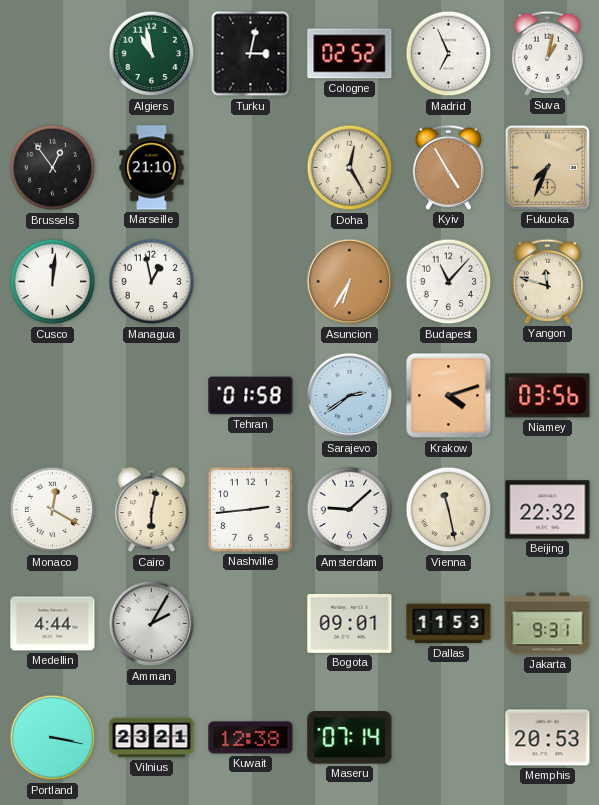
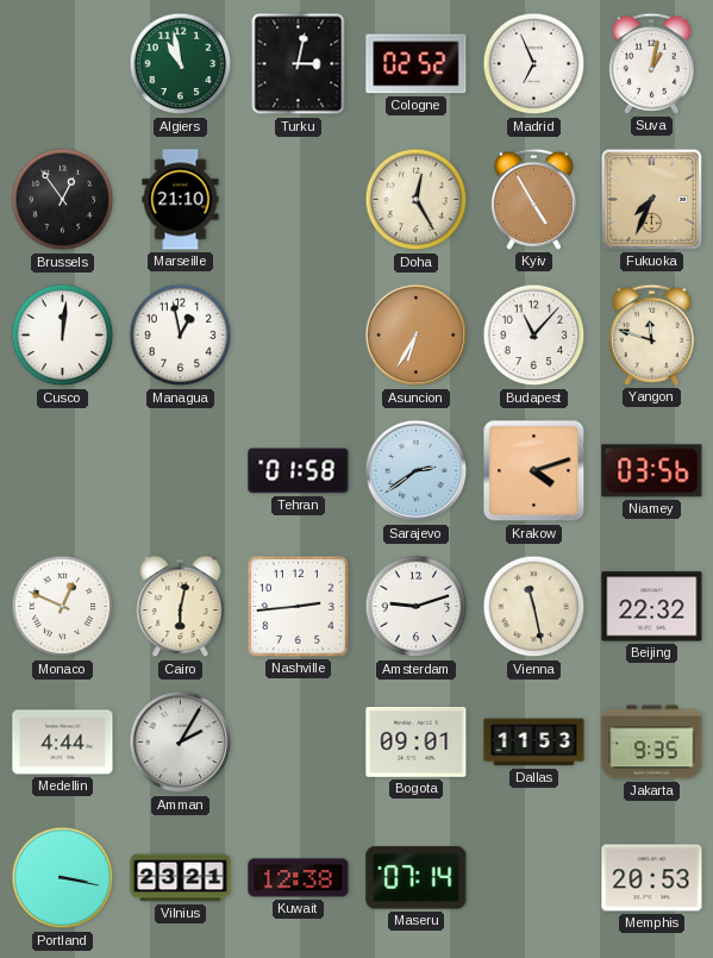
Monaco: 12:20 -> 12:49 (63, 607)
Amsterdam: 9:08 -> 9:12 (417, 607)
Jakarta: 9:31 -> 9:35 (652, 743)
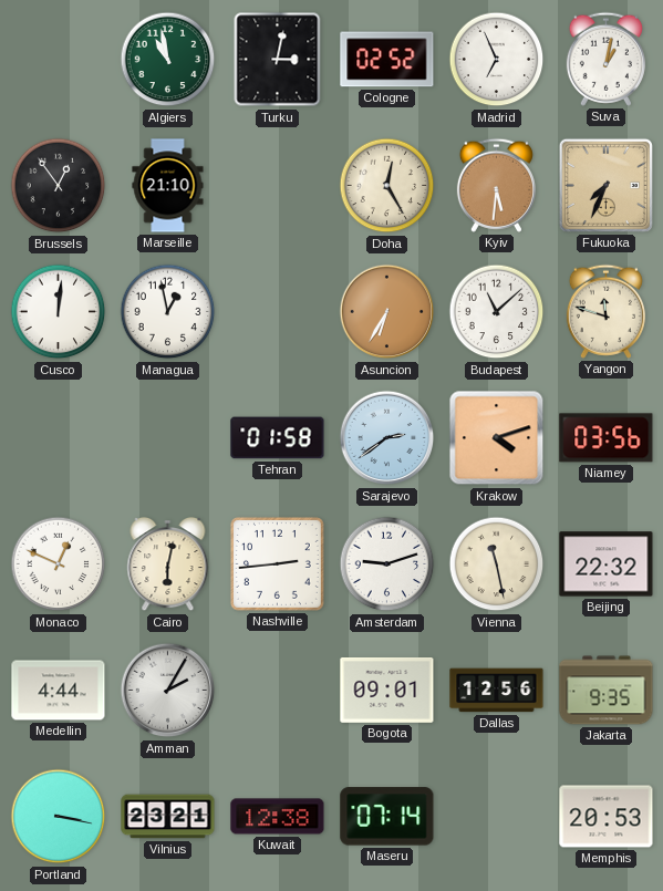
Kyiv: 4:55 -> 5:31 (496, 185)
Budapest: 11:07 -> 11:08 (497, 312)
Dallas: 11:53 -> 12:56 (497, 691)
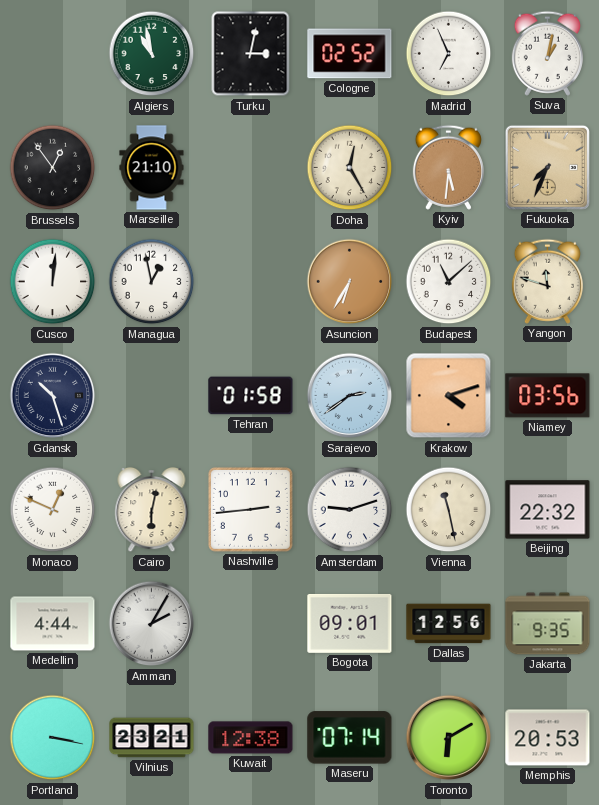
Gdansk: none -> 10:27 (53, 396)
Toronto: none -> 6:10 (449, 738)
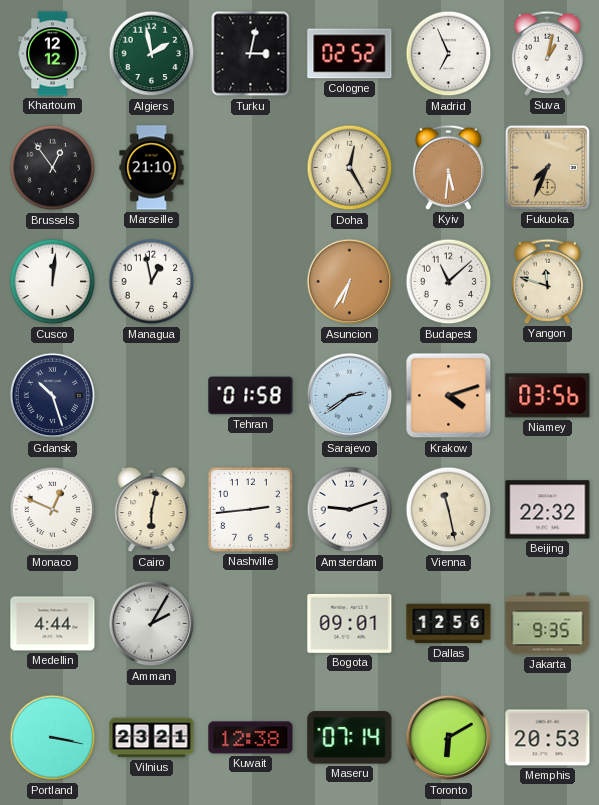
Khartoum: none -> 12:12 (53, 54)
Algiers: 10:58 -> 1:58 (152, 54)
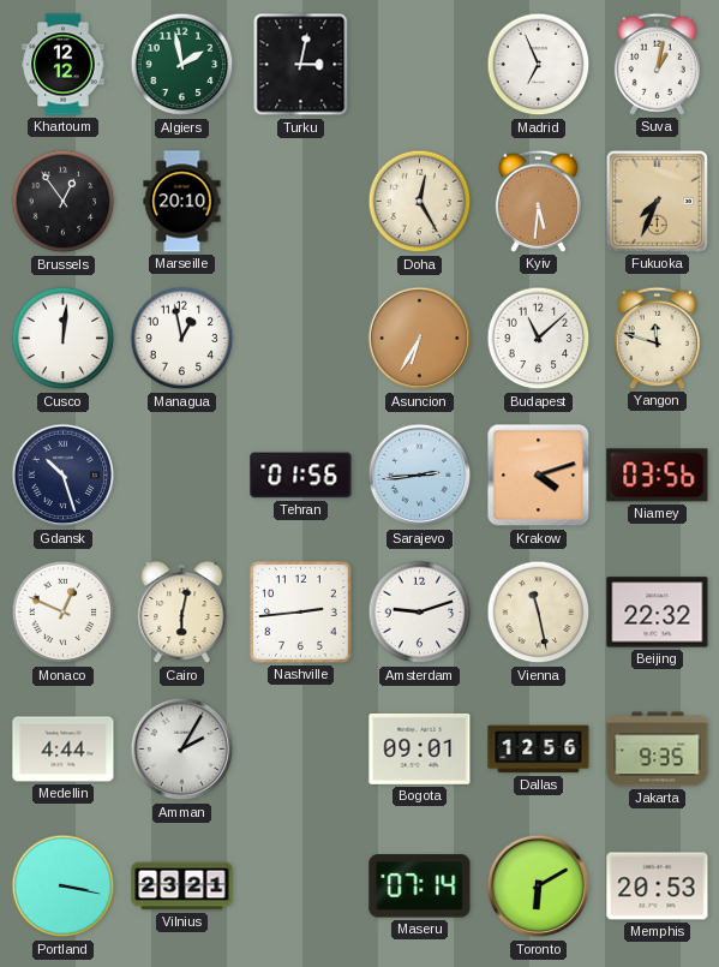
Cologne: 02:52 -> none (350, 54)
Marseille: 21:10 -> 20:10 (182, 202)
Tehran: 01:58 -> 01:56 (301, 476)
Sarajevo: 2:39 -> 2:44 (420, 476)
Kuwait: 12:38 -> none (251, 738)
